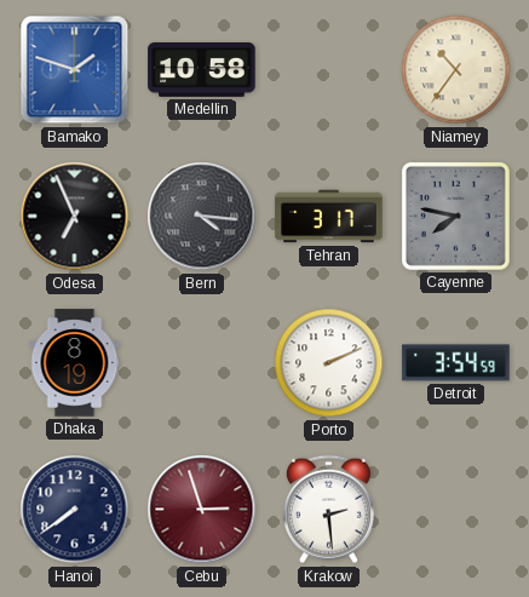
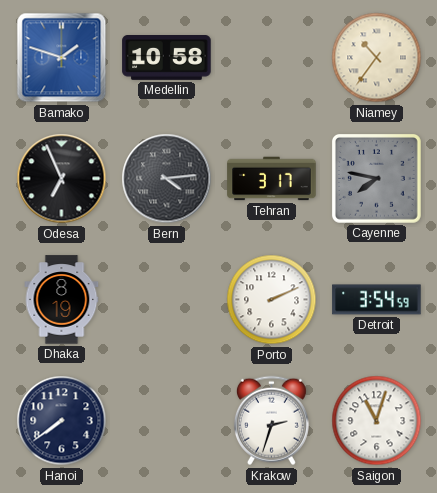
Bern: 4:16 -> 4:14 (167, 179)
Cebu: 2:57 -> none (202, 510)
Krakow: 2:29 -> 2:33 (271, 421)
Saigon: none -> 11:03 (377, 421)
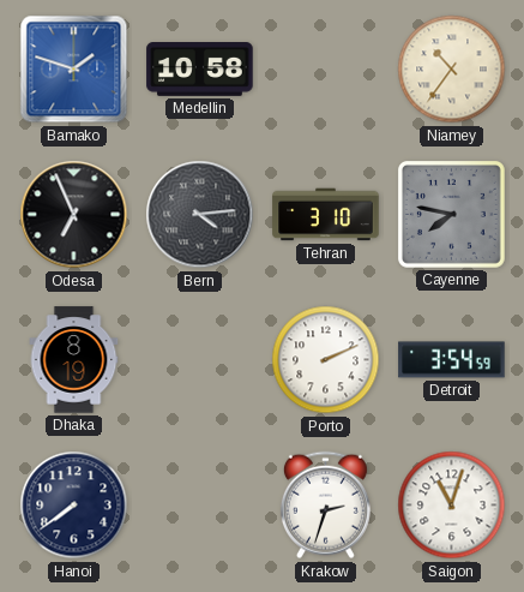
Tehran: 3:17 -> 3:10 (326, 215)
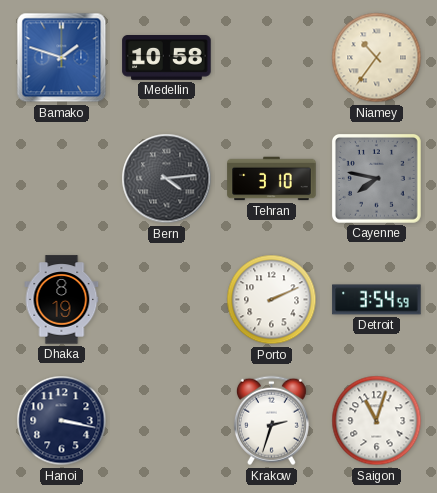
Odesa: 6:56 -> none (74, 215)
Hanoi: 7:39 -> 3:17 (62, 421)
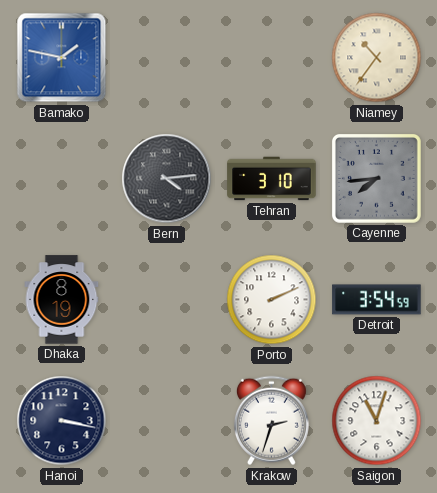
Bamako: 1:48 -> 1:47 (62, 58)
Medellin: 10:58 -> none (167, 58)
Cayenne: 7:47 -> 7:44 (376, 178)
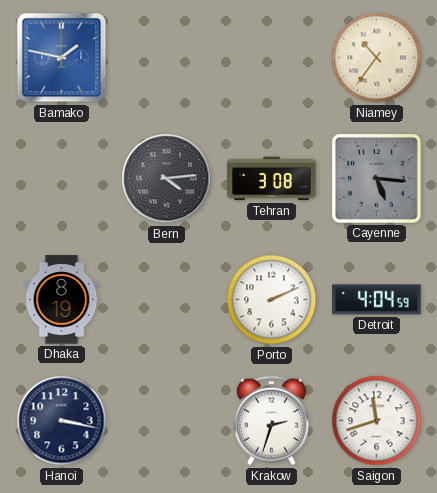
Tehran: 3:10 -> 3:08 (272, 179)
Cayenne: 7:44 -> 5:16 (376, 178)
Detroit: 3:54 -> 4:04 (377, 300)
Saigon: 11:03 -> 11:42 (377, 421)
